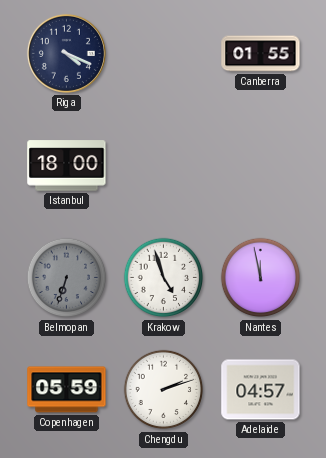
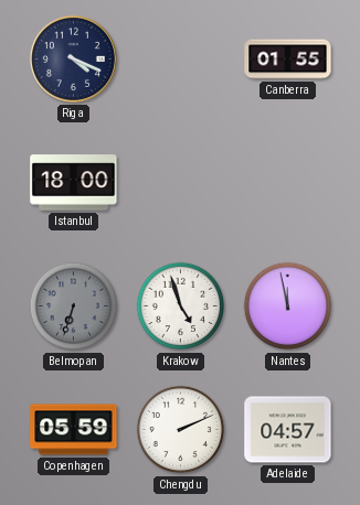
Chengdu: 2:12 -> 2:11 (181, 430)
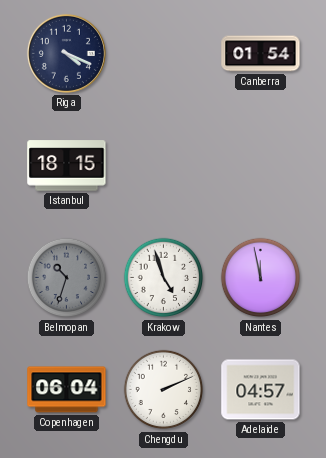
Canberra: 01:55 -> 01:54 (261, 54)
Istanbul: 18:00 -> 18:15 (67, 166)
Belmopan: 6:33 -> 10:33 (67, 278)
Copenhagen: 05:59 -> 06:04 (67, 390)
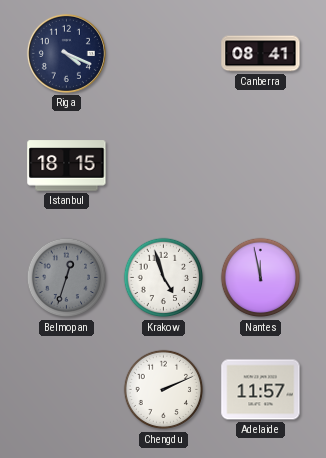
Canberra: 01:54 -> 08:41 (261, 54)
Belmopan: 10:33 -> 12:33 (67, 278)
Copenhagen: 06:04 -> none (67, 390)
Adelaide: 04:57 -> 11:57 (261, 390)
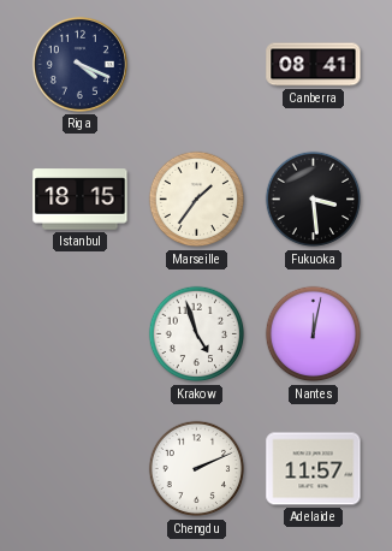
Marseille: none -> 1:36 (197, 200)
Fukuoka: none -> 3:29 (314, 200)
Belmopan: 12:33 -> none (67, 278)
Nantes: 11:58 -> 12:02 (314, 334)
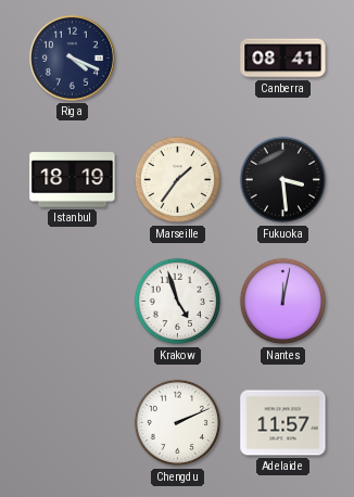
Istanbul: 18:15 -> 18:19 (73, 180)
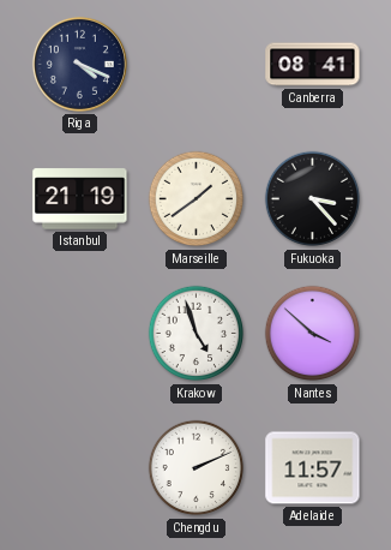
Istanbul: 18:19 -> 21:19 (80, 199)
Marseille: 1:36 -> 1:39 (197, 199)
Fukuoka: 3:29 -> 3:23 (313, 199)
Nantes: 12:02 -> 3:52 (313, 334)
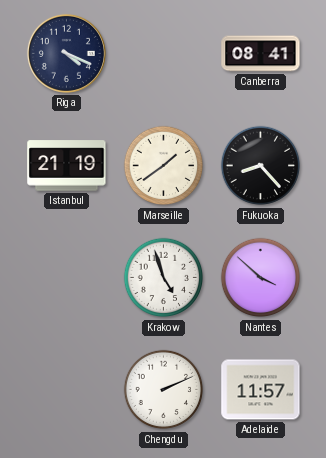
Fukuoka: 3:23 -> 8:23 (261, 166)
